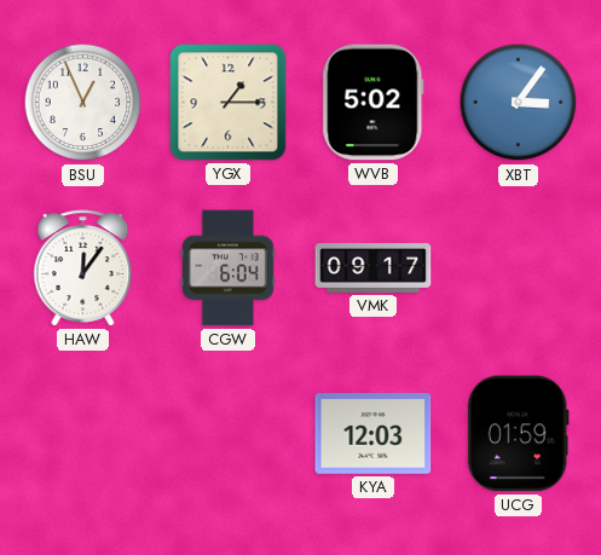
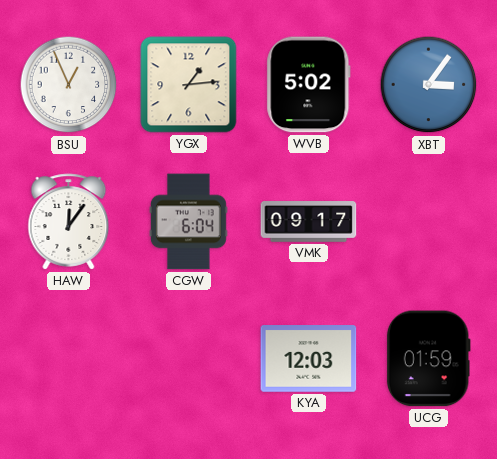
YGX: 1:15 -> 1:14 (189, 85)
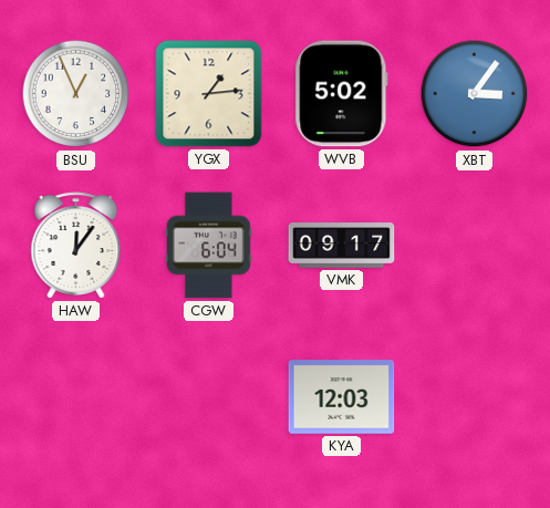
UCG: 01:59 -> none (428, 359)
